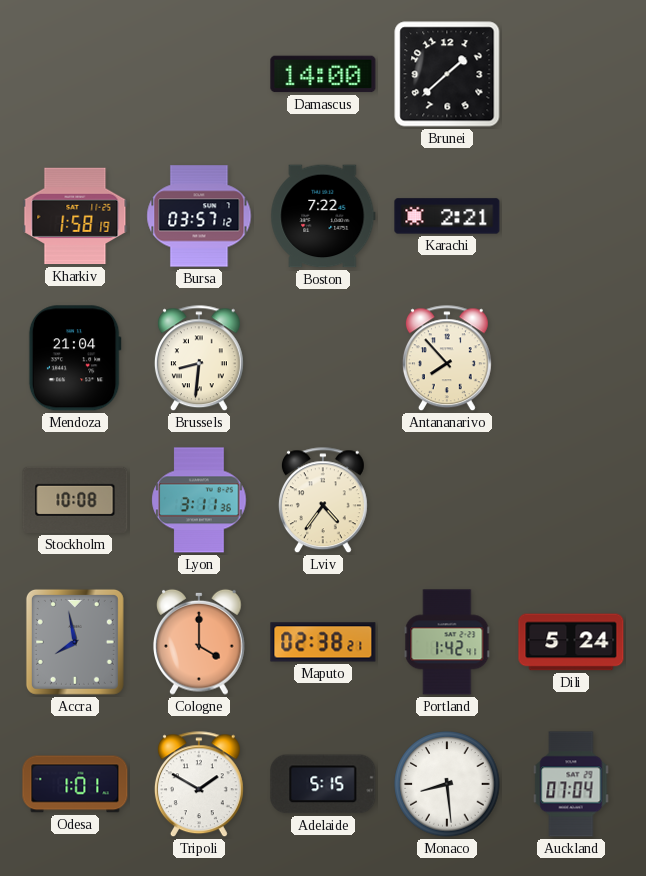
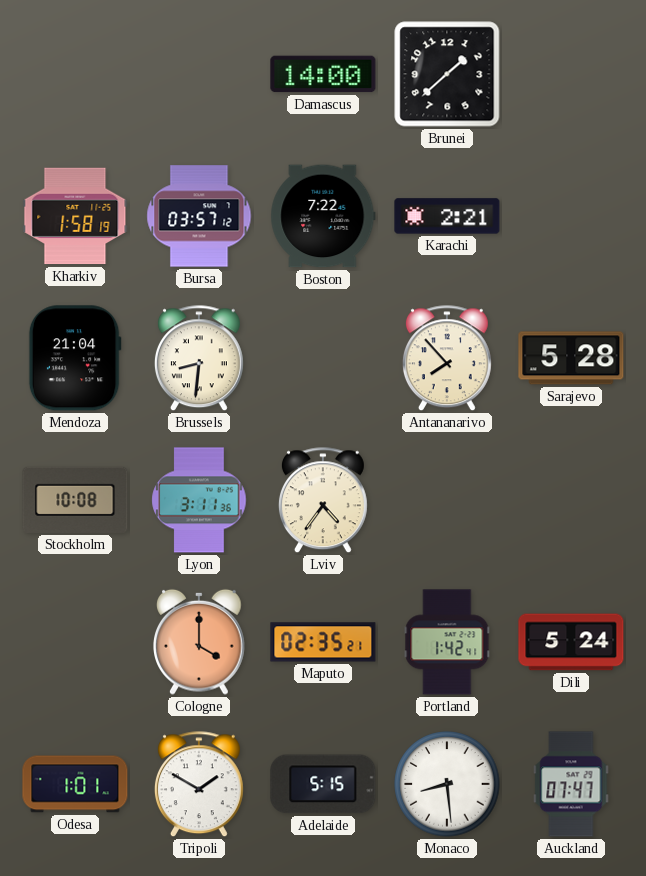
Sarajevo: none -> 5:28 (571, 358)
Accra: 7:58 -> none (75, 642)
Maputo: 02:38 -> 02:35 (323, 642)
Auckland: 07:04 -> 07:47 (571, 784)
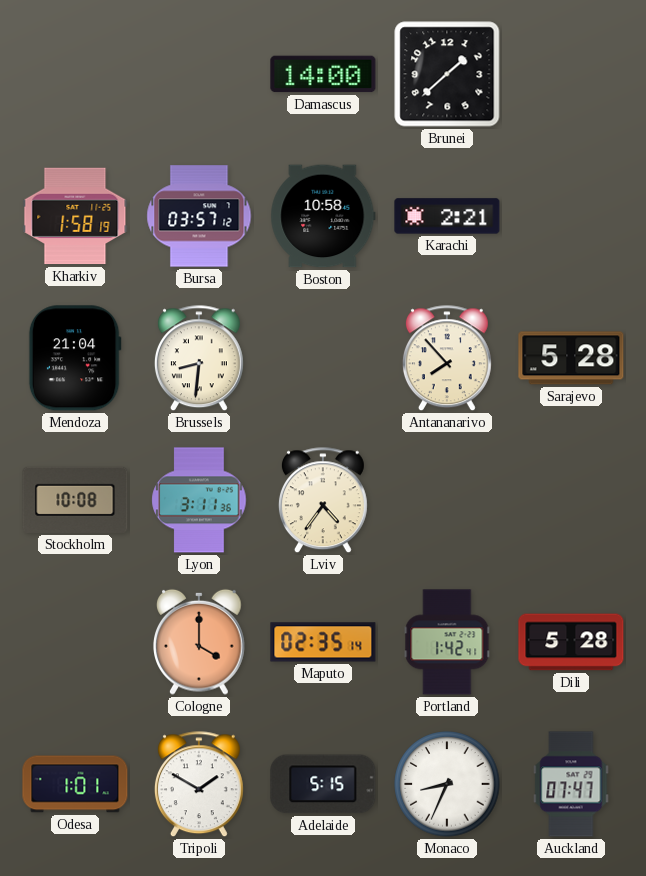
Boston: 7:22 -> 10:58 (323, 216)
Maputo: 02:35:21 -> 02:35:14 (323, 642)
Dili: 5:24 -> 5:28 (571, 642)
Monaco: 8:29 -> 8:34 (447, 784)
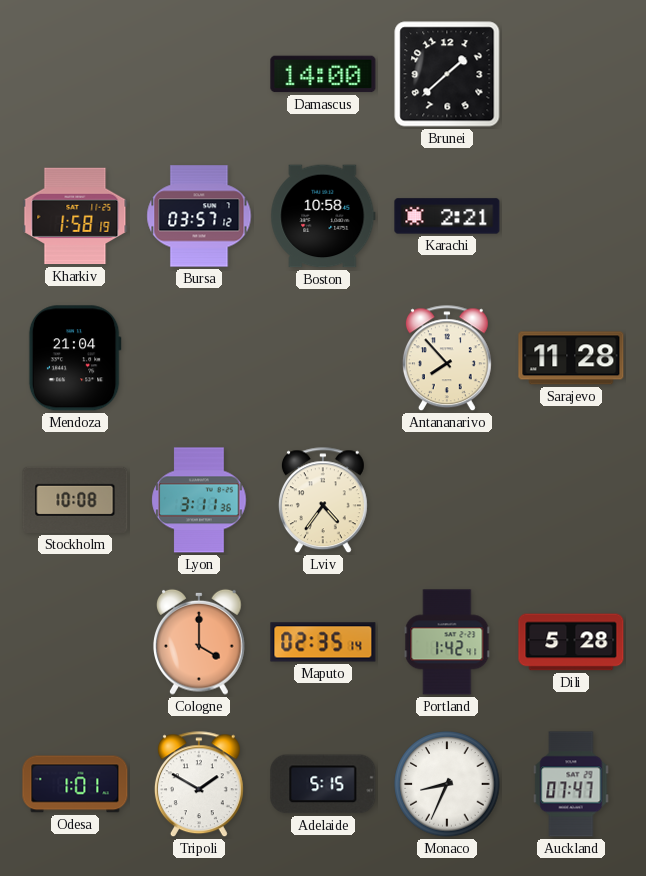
Brussels: 8:31 -> none (199, 359)
Sarajevo: 5:28 -> 11:28 (571, 358)
